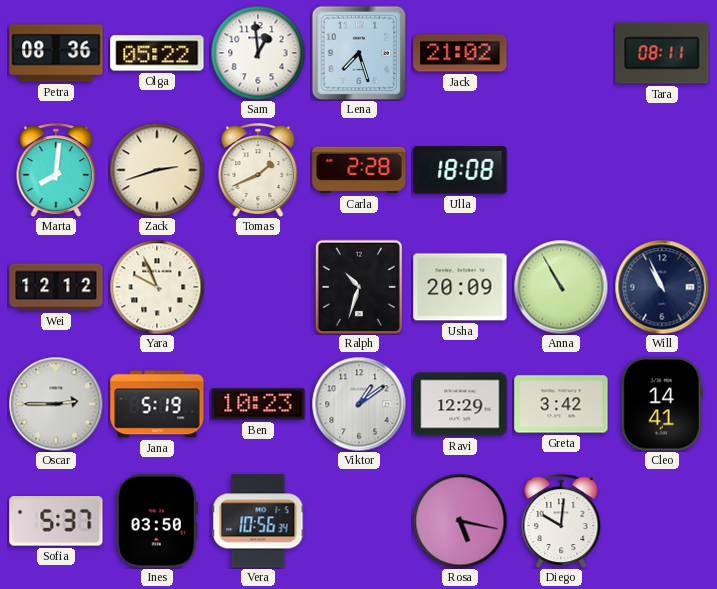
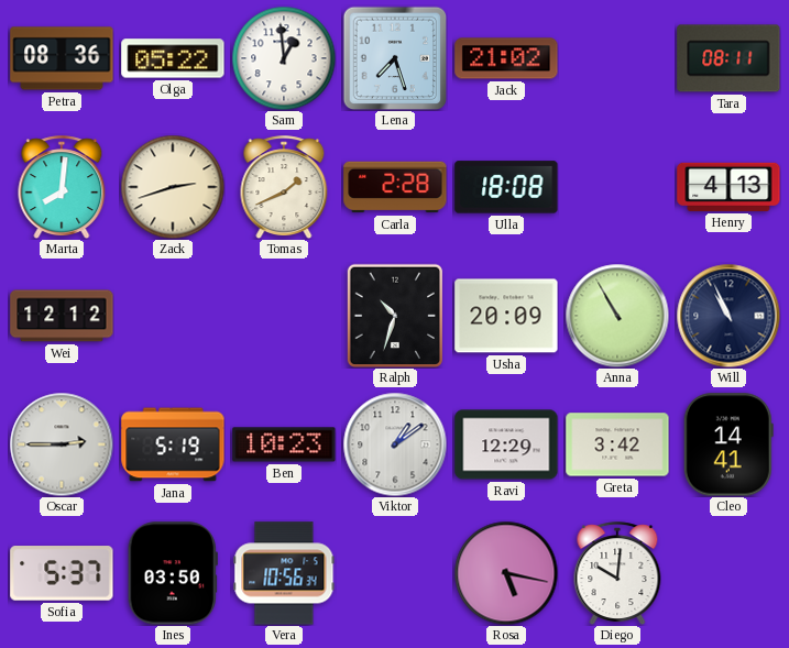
Henry: none -> 4:13 (728, 187)
Yara: 9:56 -> none (157, 287)
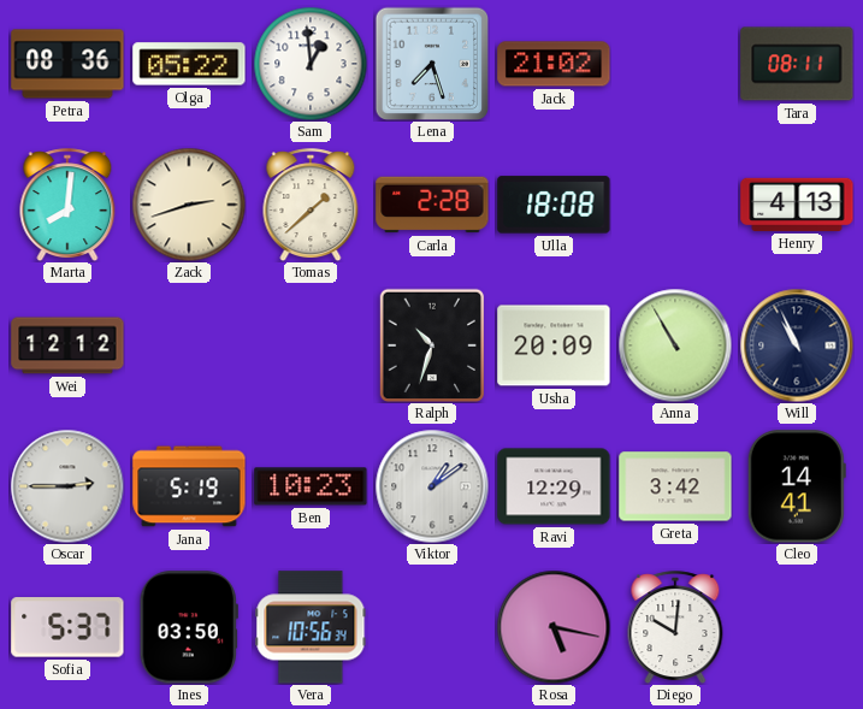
Tomas: 1:41 -> 1:38 (311, 205)
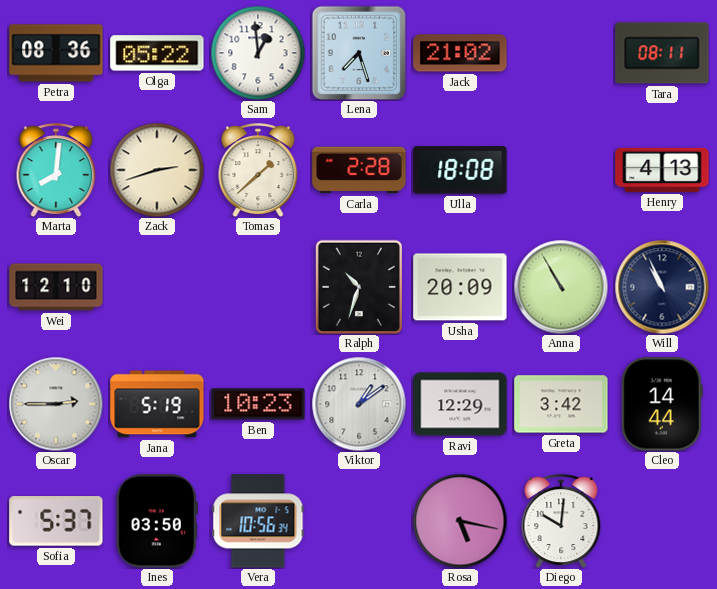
Wei: 12:12 -> 12:10 (56, 287)
Cleo: 14:41 -> 14:44 (662, 404)
